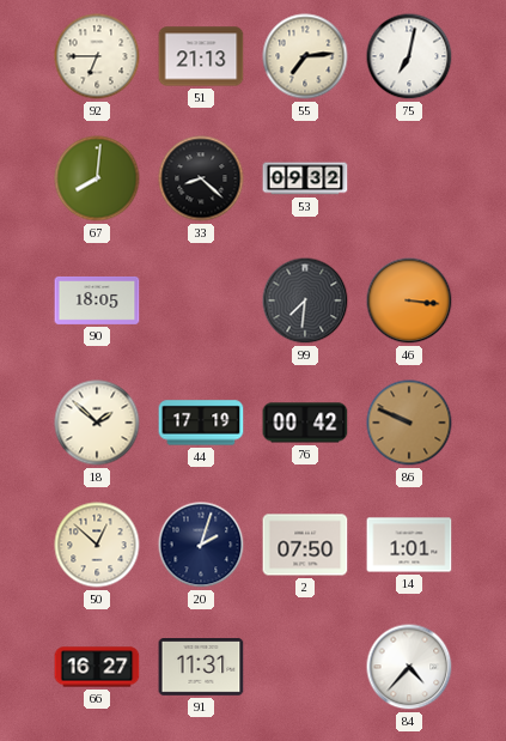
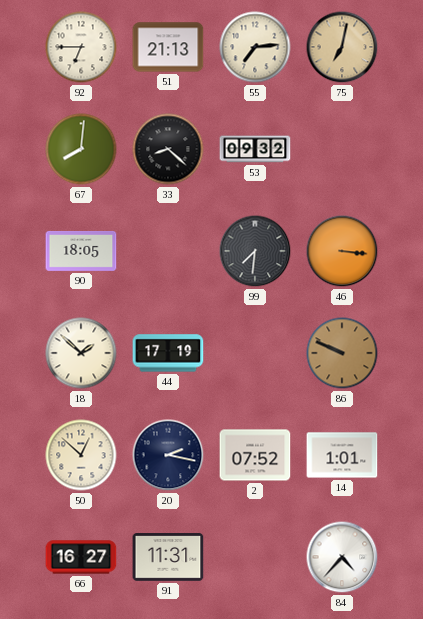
75 dial: white -> champagne (342, 47)
76: 00:42 -> none (305, 423)
20: 2:03 -> 2:17 (168, 455)
2: 07:50 -> 07:52 (255, 455)
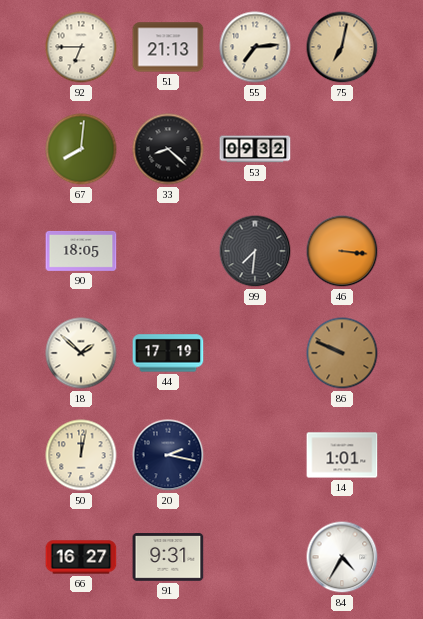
50: 12:52 -> 12:02 (81, 455)
2: 07:52 -> none (255, 455)
91: 11:31 -> 9:31 (168, 557)
84: 4:37 -> 4:35 (342, 557)
